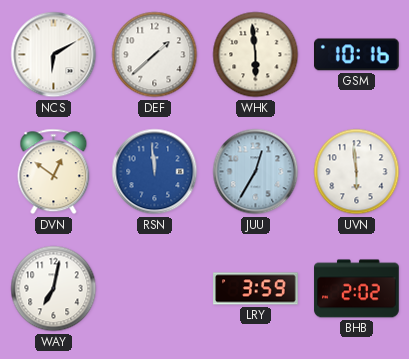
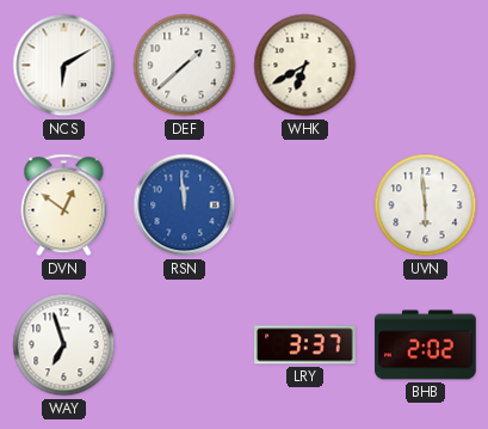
WHK: 5:59 -> 6:40 (305, 66)
GSM: 10:16 -> none (357, 55)
JUU: 12:35 -> none (256, 172)
WAY: 7:02 -> 6:57 (64, 345)
LRY: 3:59 -> 3:37 (305, 345)
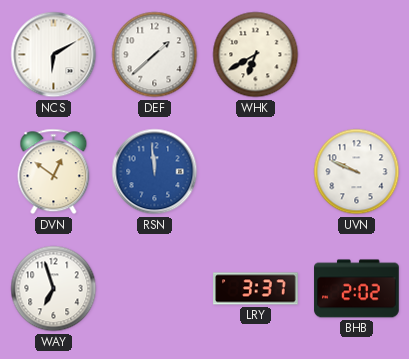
UVN: 5:59 -> 9:49 (357, 172)
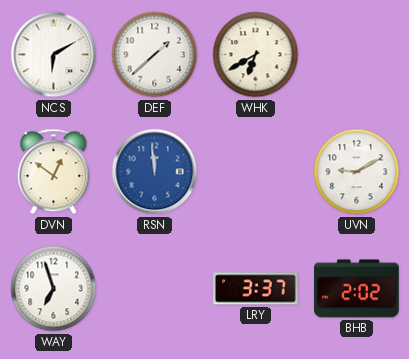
UVN: 9:49 -> 9:10 (357, 172)
